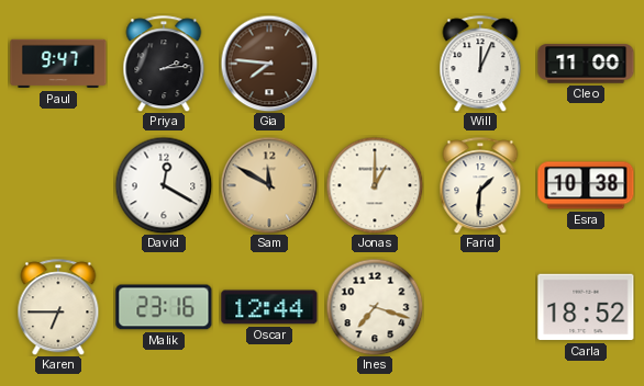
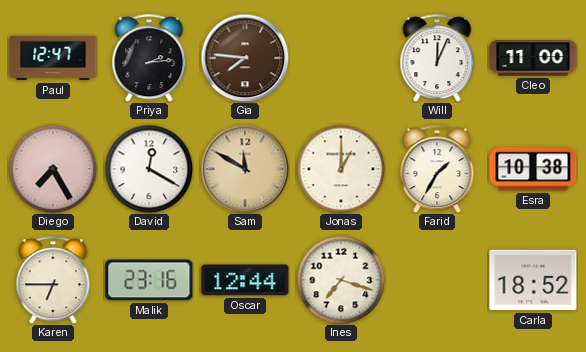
Paul: 9:47 -> 12:47 (53, 58)
Diego: none -> 7:25 (53, 169)
Farid: 1:31 -> 1:35 (437, 169)
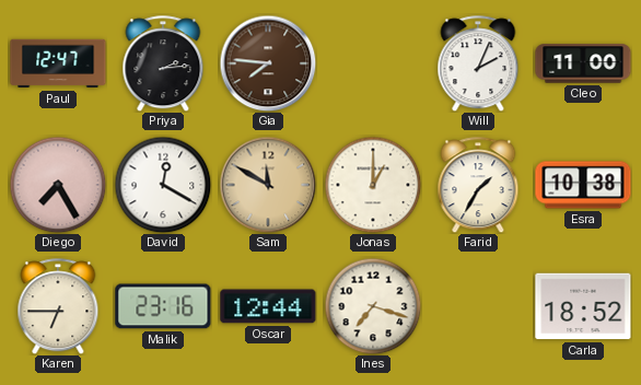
Will: 12:04 -> 2:04 (478, 63)
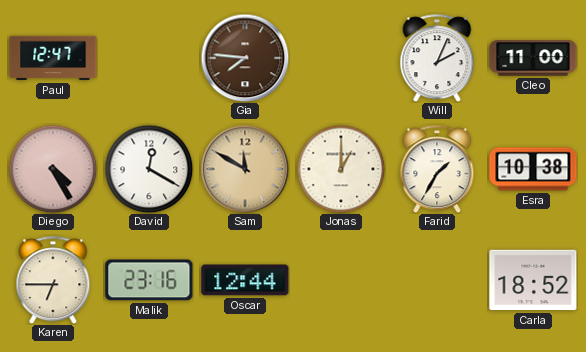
Priya: 2:14 -> none (163, 63)
Diego: 7:25 -> 4:25 (53, 169)
Ines: 7:18 -> none (373, 306)
